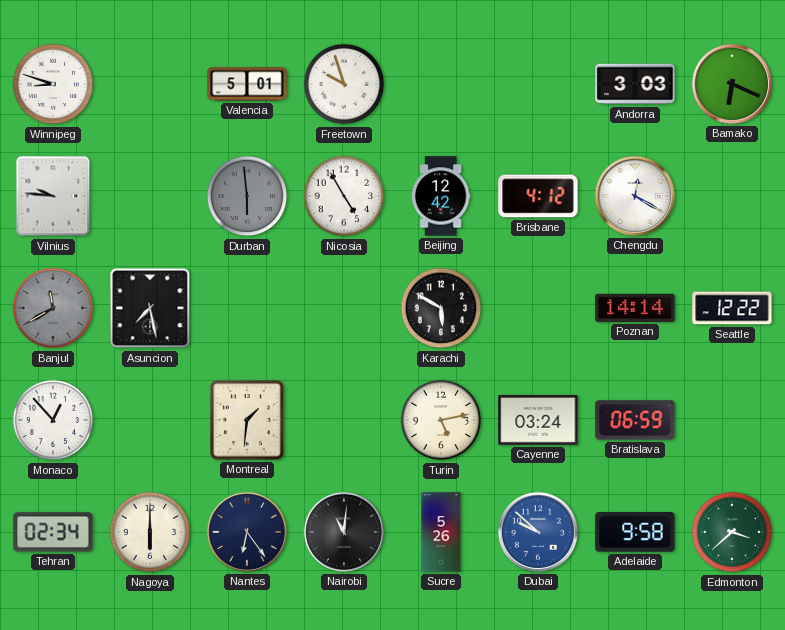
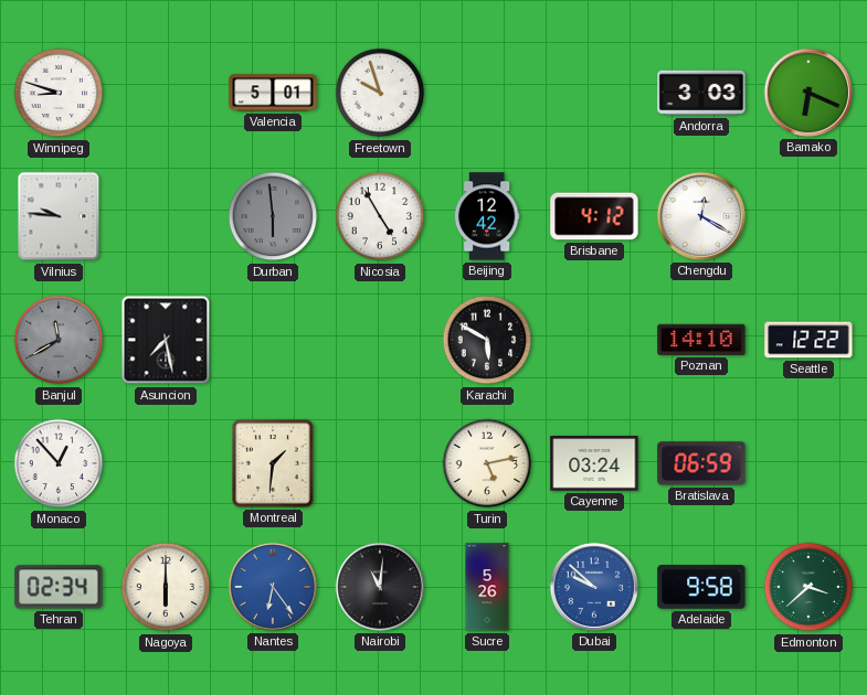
Poznan: 14:14 -> 14:10 (701, 340)
Nantes dial: navy -> blue (273, 587)
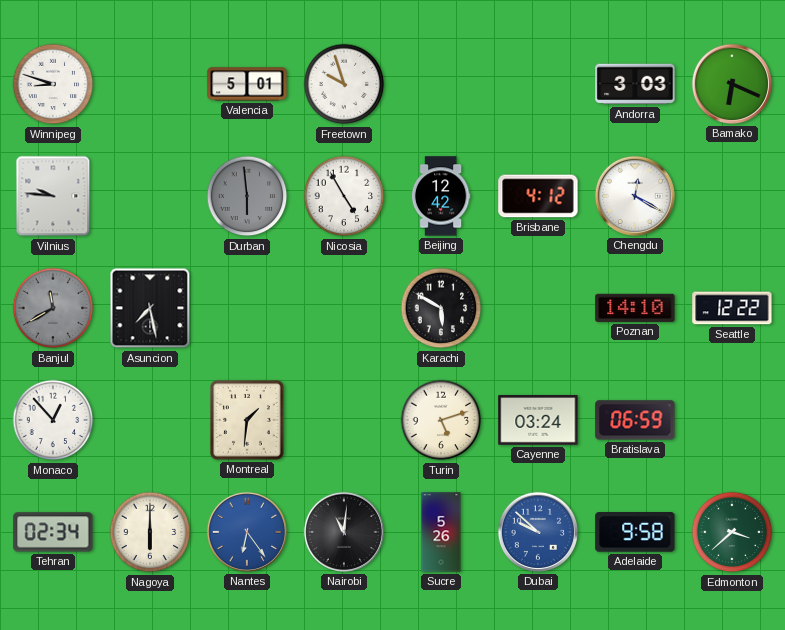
Turin: 5:13 -> 5:12 (441, 420)
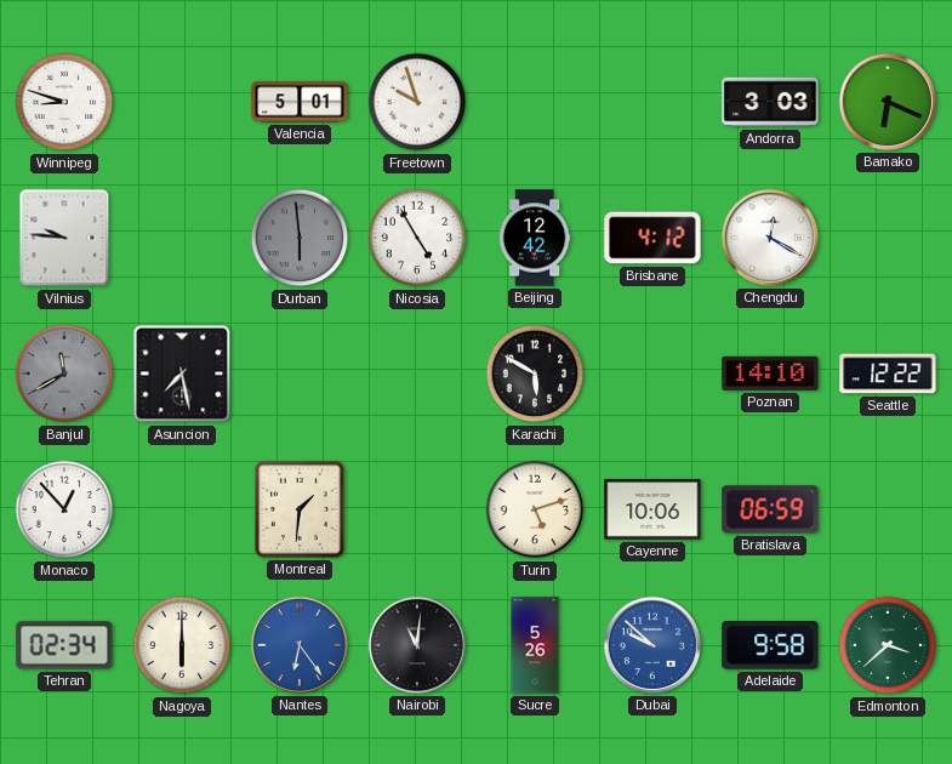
Cayenne: 03:24 -> 10:06 (652, 509)
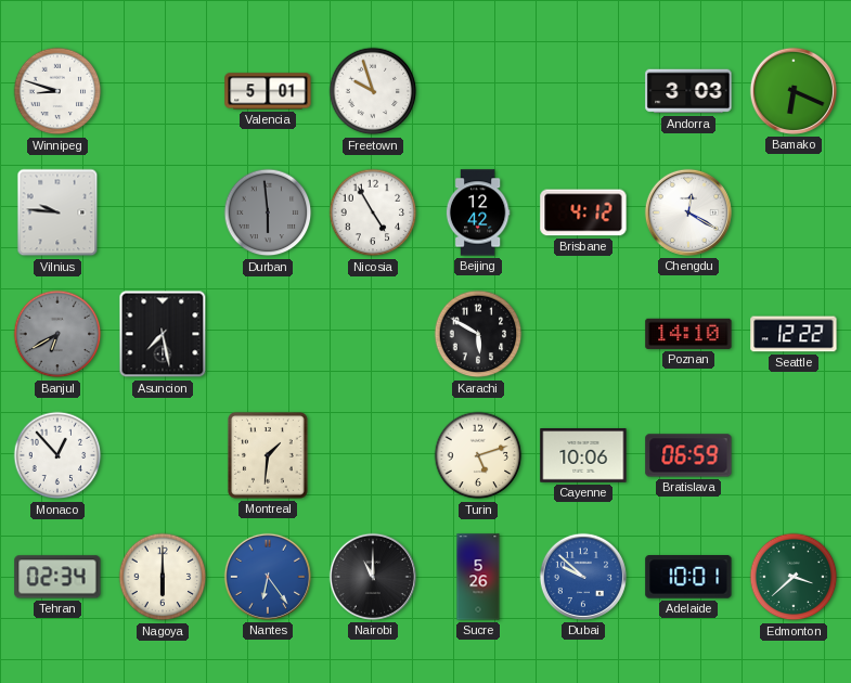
Banjul: 11:40 -> 6:40 (57, 334)
Nairobi: 11:01 -> 11:00 (373, 577)
Adelaide: 9:58 -> 10:01 (688, 577)
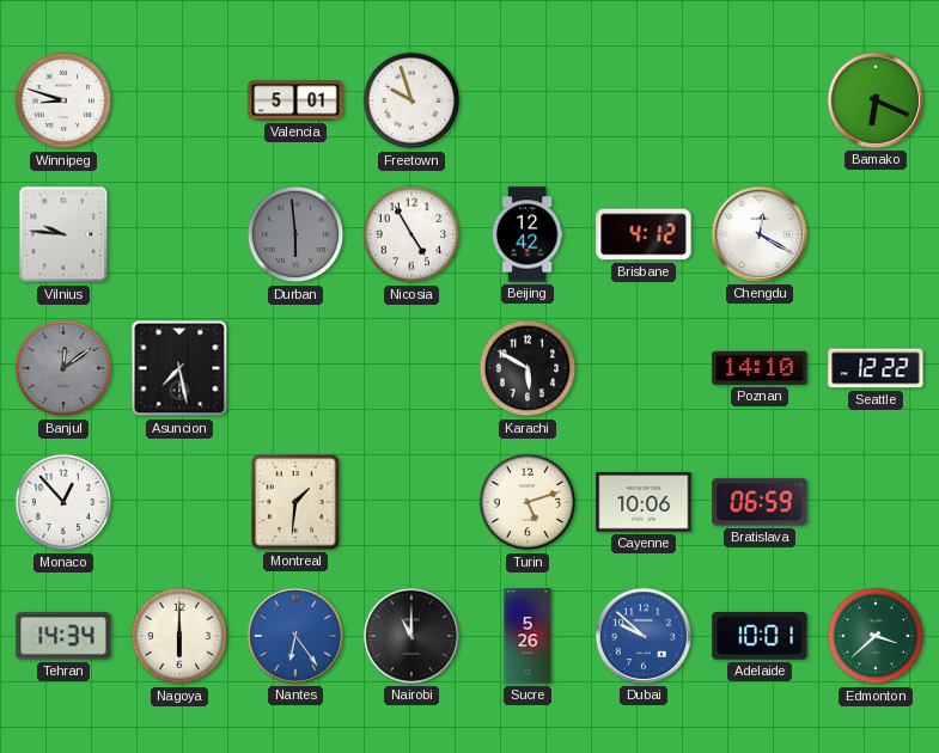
Andorra: 3:03 -> none (688, 91)
Banjul: 6:40 -> 12:09 (63, 368)
Tehran: 02:34 -> 14:34 (63, 636)
